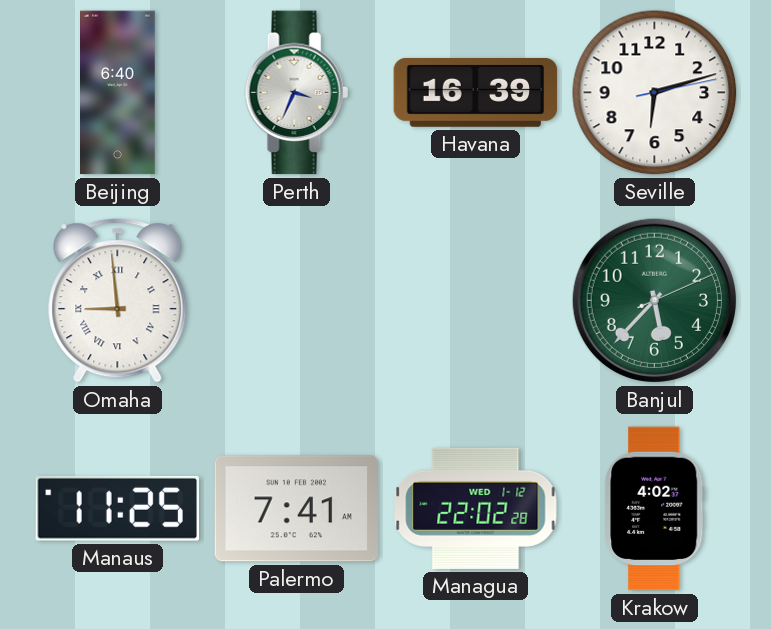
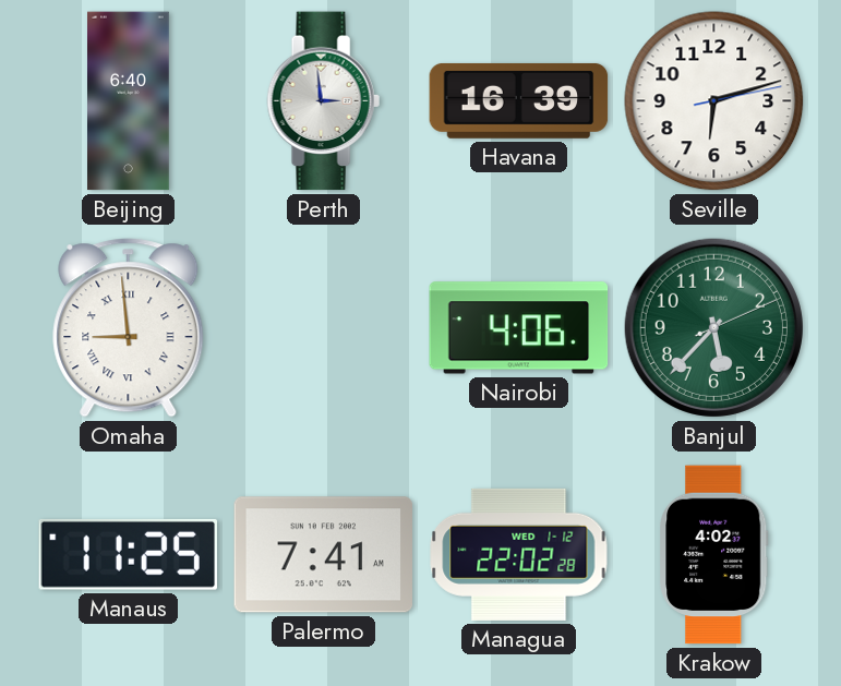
Perth: 3:34 -> 2:59 (323, 101)
Nairobi: none -> 4:06 (519, 328)
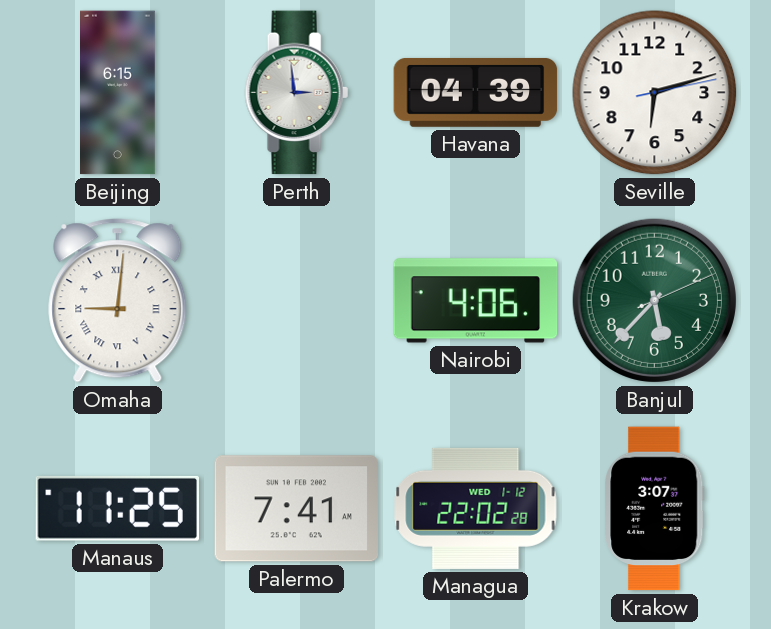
Beijing: 6:40 -> 6:15 (118, 93)
Havana: 16:39 -> 04:39 (476, 92)
Omaha: 8:59 -> 9:01 (118, 301)
Krakow: 4:02 -> 3:07 (655, 509)
